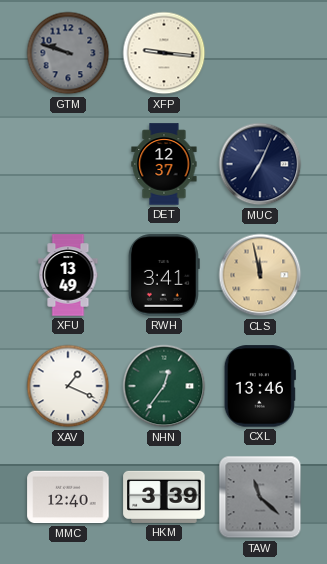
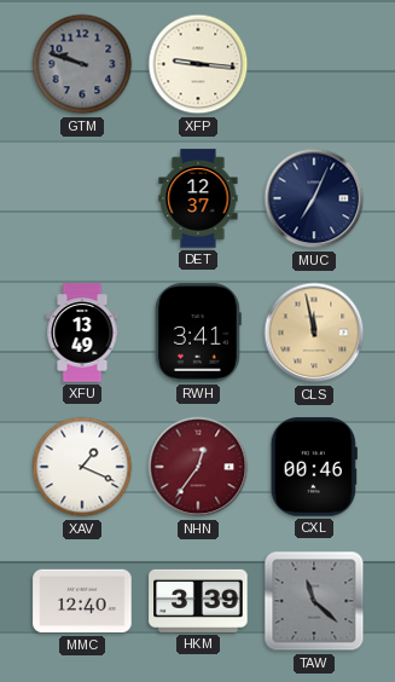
NHN dial: green -> burgundy (198, 467)
CXL: 13:46 -> 00:46 (314, 467)
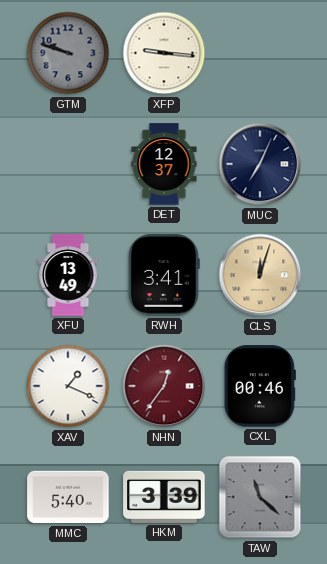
CLS: 11:58 -> 12:03 (260, 275)
MMC: 12:40 -> 5:40 (68, 497)
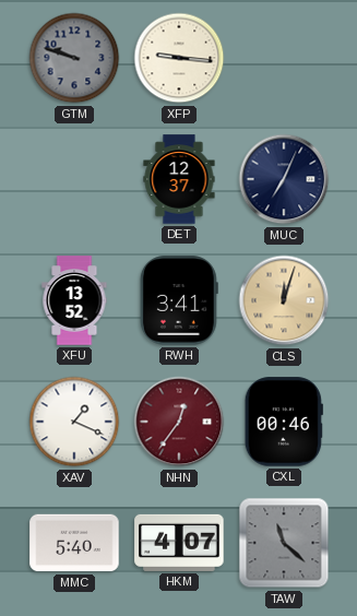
XFU: 13:49 -> 13:52 (74, 300)
HKM: 3:39 -> 4:07 (179, 543)
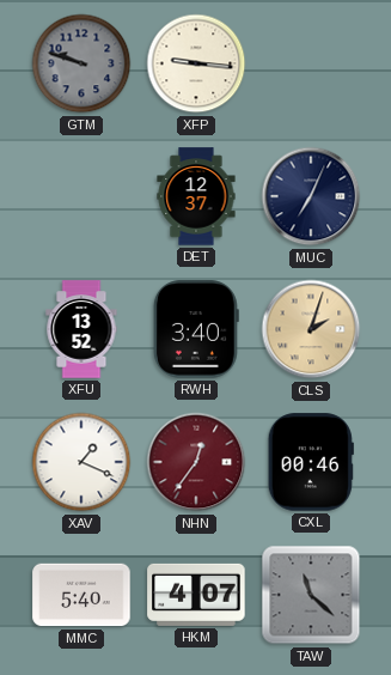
RWH: 3:41 -> 3:40 (196, 329)
CLS: 12:03 -> 2:03 (311, 329)
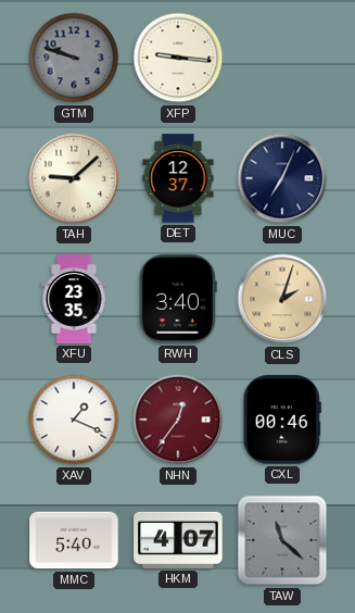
TAH: none -> 9:08 (74, 178)
XFU: 13:52 -> 23:35 (74, 299)
